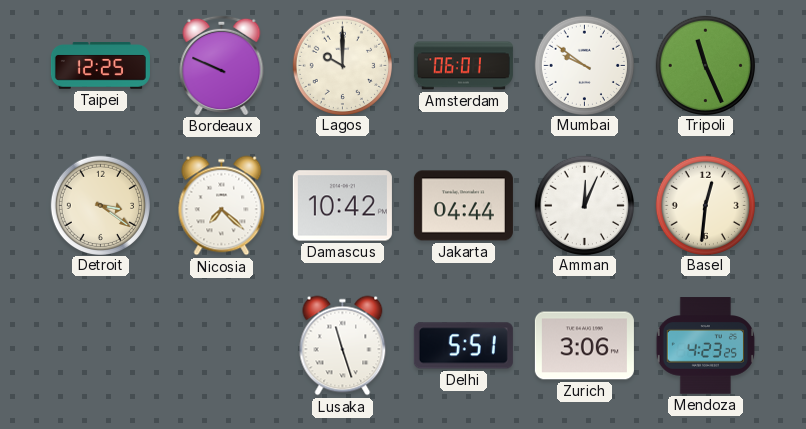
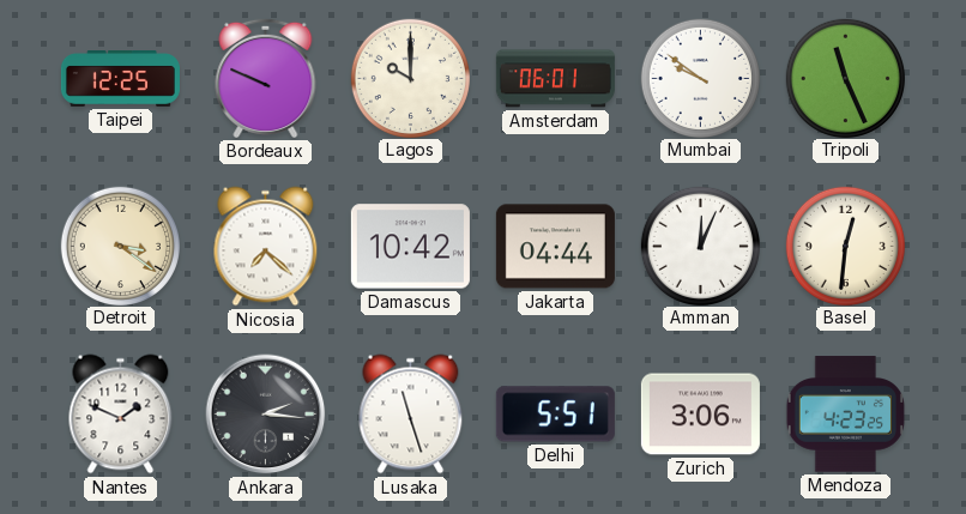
Nantes: none -> 1:49 (121, 415)
Ankara: none -> 2:16 (266, 415)
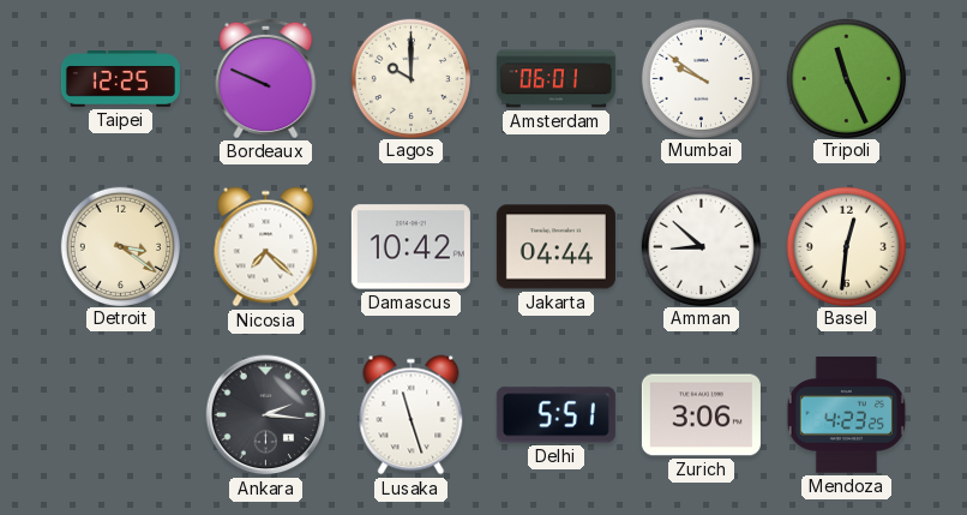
Amman: 12:04 -> 8:52 (701, 246)
Nantes: 1:49 -> none (121, 415)
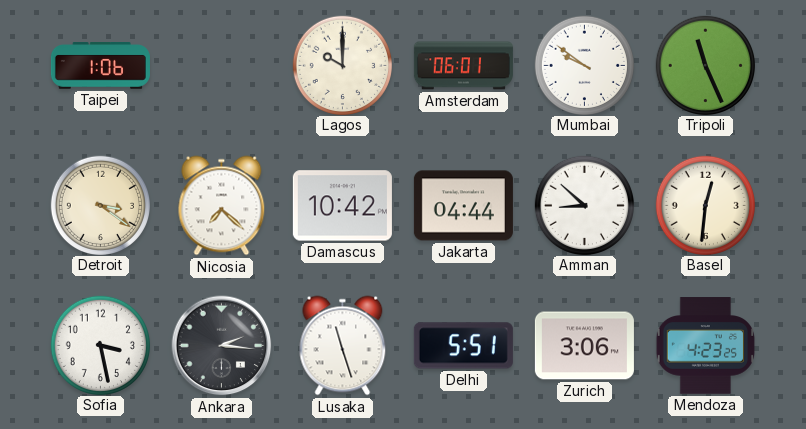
Taipei: 12:25 -> 1:06 (100, 66)
Bordeaux: 9:49 -> none (266, 78)
Sofia: none -> 3:28 (100, 345)
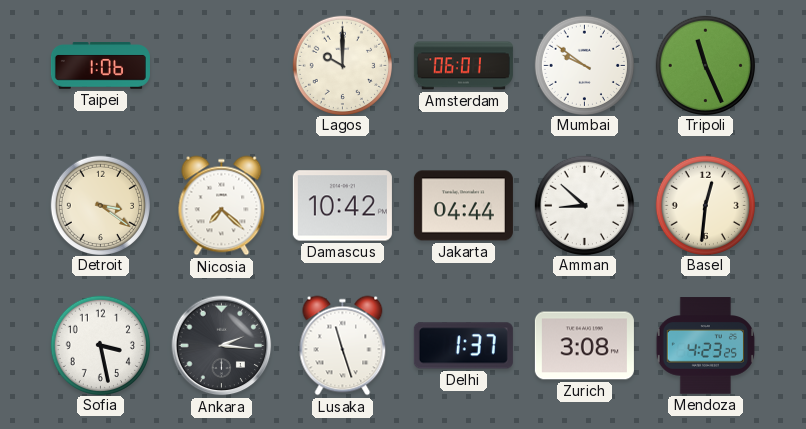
Delhi: 5:51 -> 1:37 (463, 346)
Zurich: 3:06 -> 3:08 (584, 346)
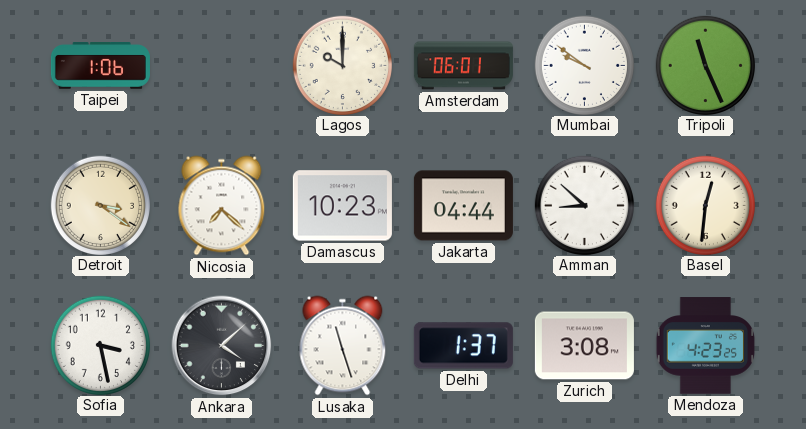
Damascus: 10:42 -> 10:23 (342, 206)
Ankara: 2:16 -> 4:08 (222, 346)
